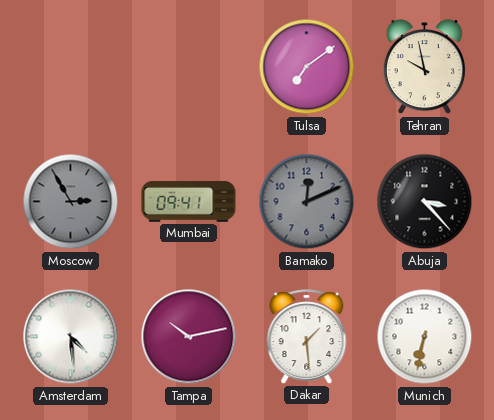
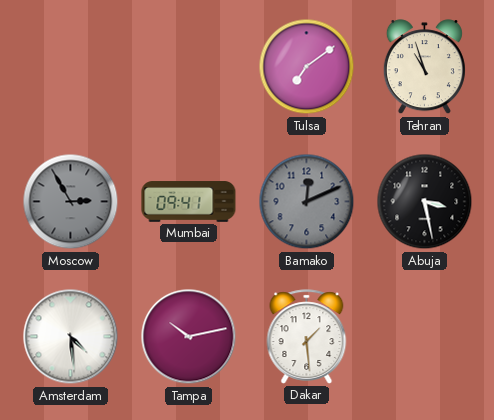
Tehran: 9:58 -> 10:57 (424, 67)
Abuja: 3:23 -> 3:28 (425, 202)
Munich: 6:32 -> none (425, 337)
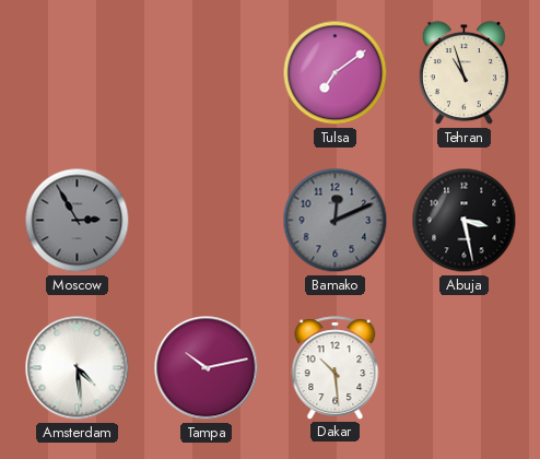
Mumbai: 09:41 -> none (189, 202)
Dakar: 1:29 -> 10:29 (336, 368)
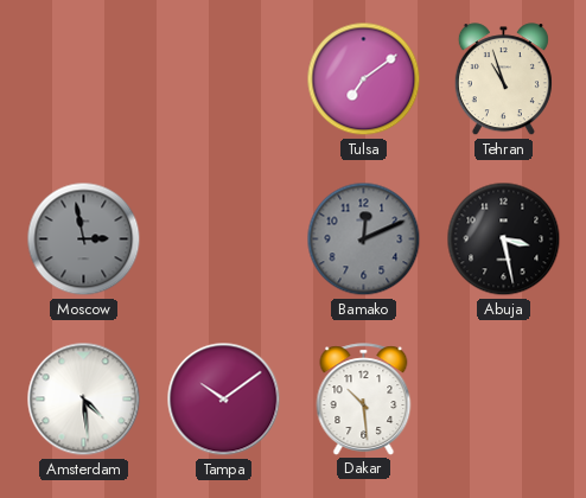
Moscow: 2:55 -> 2:58 (84, 240)
Tampa: 10:13 -> 10:09 (224, 400)
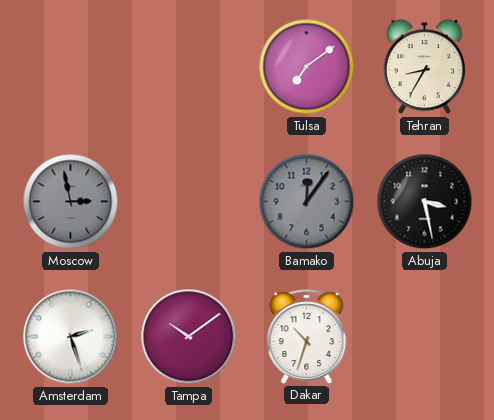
Tehran: 10:57 -> 8:35 (424, 67)
Bamako: 12:11 -> 12:06 (307, 202)
Amsterdam: 4:29 -> 2:27 (71, 337)
Dakar: 10:29 -> 10:33 (307, 337)
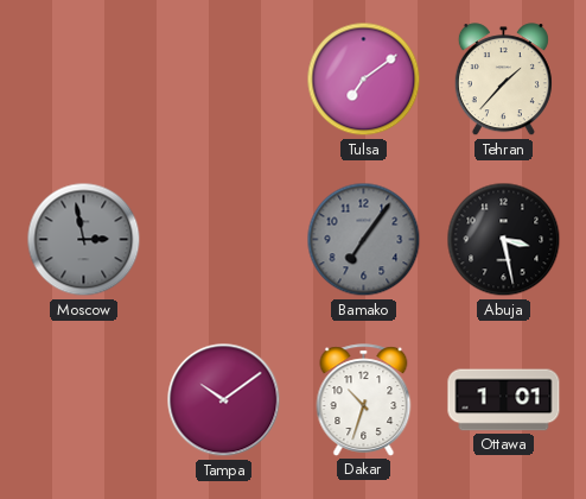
Tehran: 8:35 -> 1:37 (503, 80)
Bamako: 12:06 -> 7:06 (364, 240)
Amsterdam: 2:27 -> none (71, 337)
Ottawa: none -> 1:01 (504, 400)
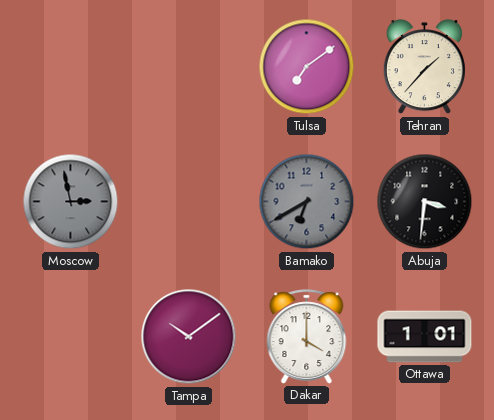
Bamako: 7:06 -> 6:40 (307, 202)
Abuja: 3:28 -> 3:31 (425, 202)
Dakar: 10:33 -> 4:00 (307, 337)
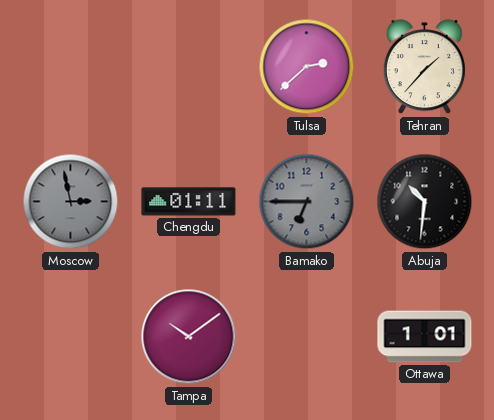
Tulsa: 7:09 -> 2:38 (307, 67)
Chengdu: none -> 01:11 (189, 202)
Bamako: 6:40 -> 6:45 (307, 202)
Abuja: 3:31 -> 10:31 (425, 202)
Dakar: 4:00 -> none (307, 337)
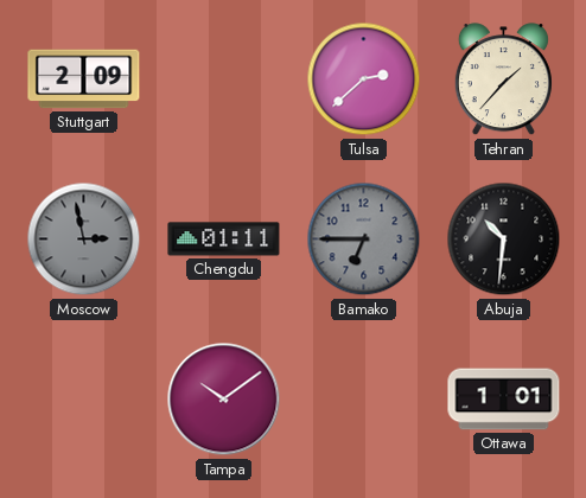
Stuttgart: none -> 2:09 (84, 79)
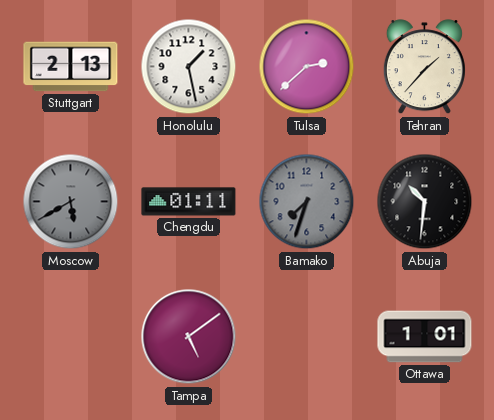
Stuttgart: 2:09 -> 2:13 (71, 67)
Honolulu: none -> 1:28 (189, 67)
Moscow: 2:58 -> 5:40 (71, 202)
Bamako: 6:45 -> 7:33 (307, 202)
Tampa: 10:09 -> 5:09 (189, 337)
